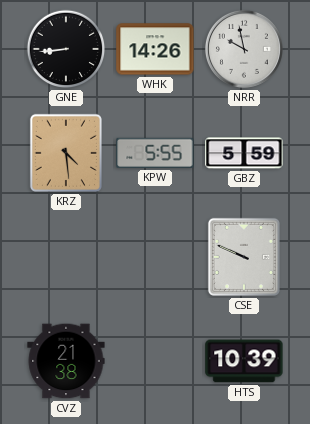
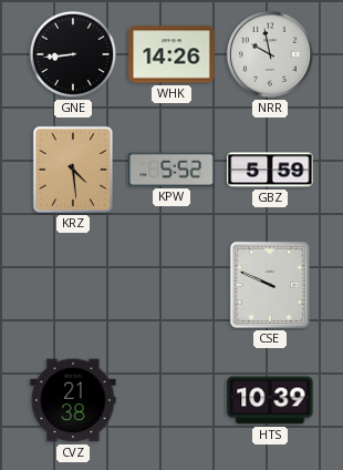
KPW: 5:55 -> 5:52 (171, 170)
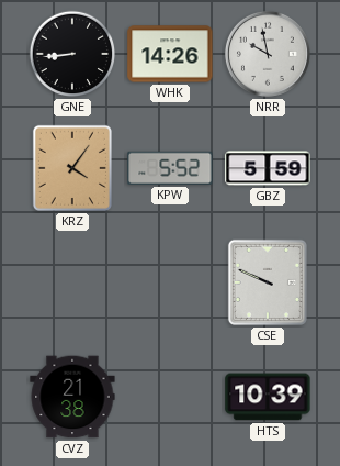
KRZ: 4:29 -> 4:06 (72, 168)
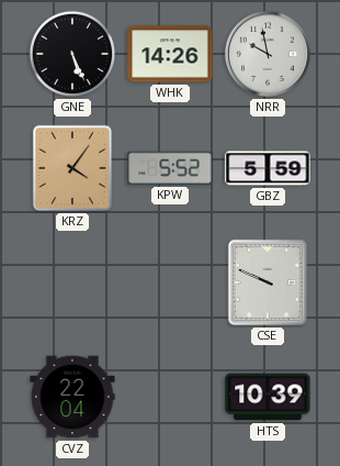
GNE: 8:44 -> 5:26 (72, 54)
CVZ: 21:38 -> 22:04 (72, 397)
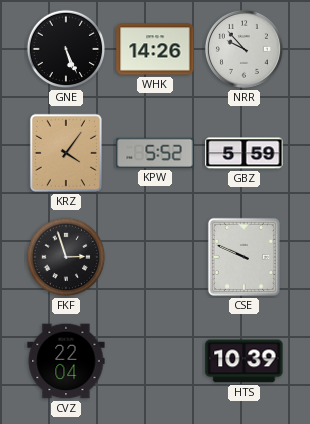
NRR: 9:58 -> 9:53 (244, 49)
FKF: none -> 2:57 (66, 257)
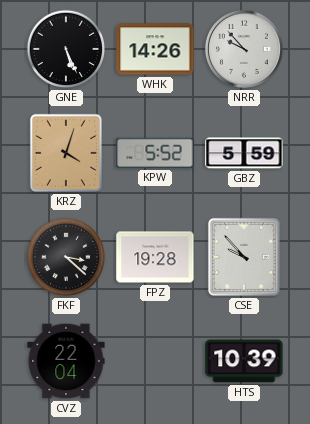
KRZ: 4:06 -> 4:03 (66, 153)
FKF: 2:57 -> 3:22 (66, 257)
FPZ: none -> 19:28 (155, 257)
CSE: 9:49 -> 9:53 (244, 257)
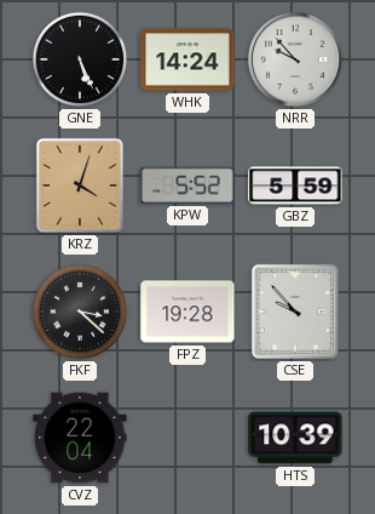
WHK: 14:26 -> 14:24 (187, 59)
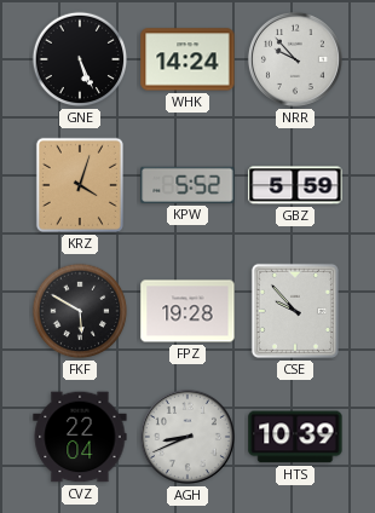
FKF: 3:22 -> 5:50 (80, 311)
AGH: none -> 8:41 (187, 437)
